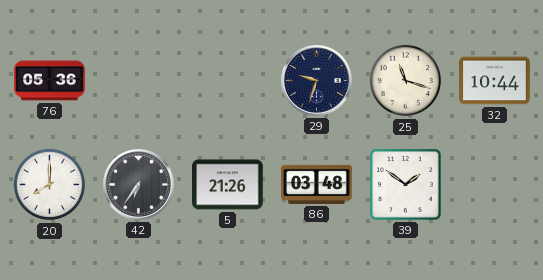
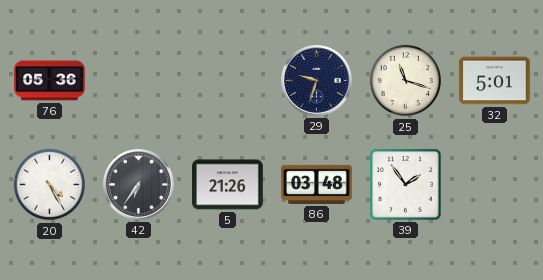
32: 10:44 -> 5:01 (495, 81)
20: 8:00 -> 4:25 (50, 185)
39: 1:51 -> 1:54 (405, 184)
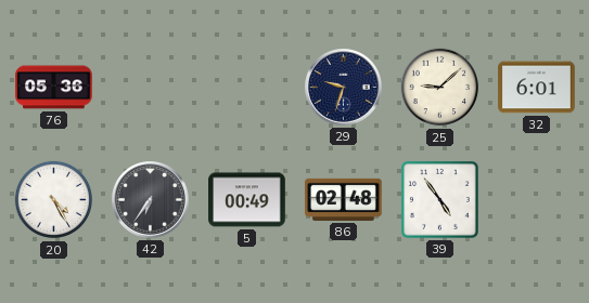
25: 11:18 -> 9:08 (440, 88)
32: 5:01 -> 6:01 (537, 88)
5: 21:26 -> 00:49 (247, 200)
86: 03:48 -> 02:48 (344, 199)
39: 1:54 -> 4:54 (439, 199)
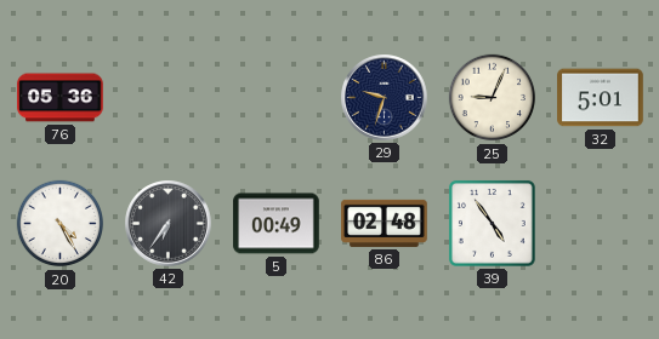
25: 9:08 -> 9:04 (493, 98)
32: 6:01 -> 5:01 (601, 98)
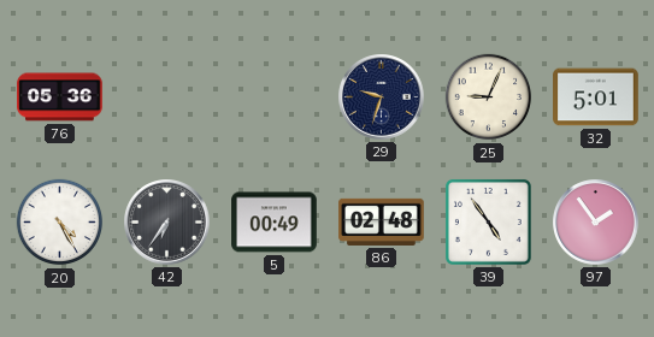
97: none -> 1:54 (596, 223)
